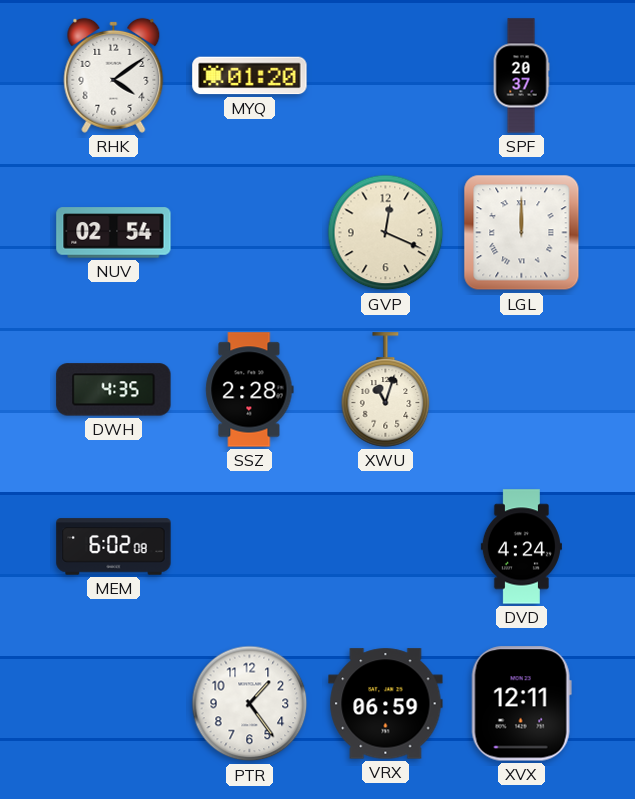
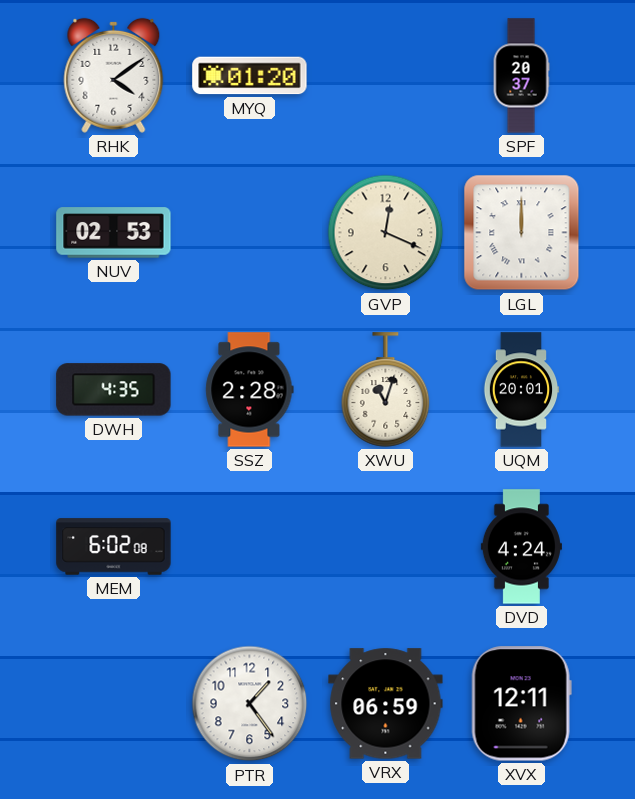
NUV: 02:54 -> 02:53 (114, 233)
UQM: none -> 20:01 (521, 390)
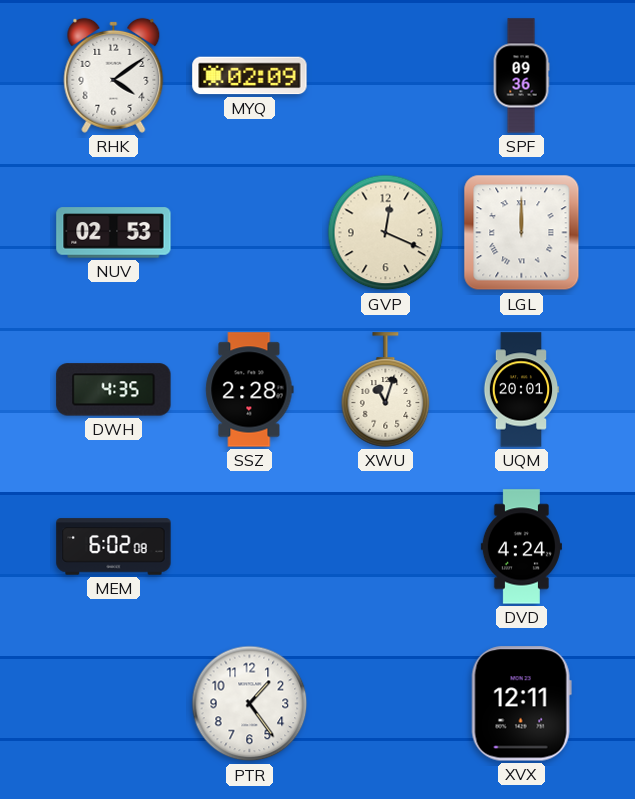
MYQ: 01:20 -> 02:09 (250, 76)
SPF: 20:37 -> 09:36 (521, 76)
VRX: 06:59 -> none (386, 704)
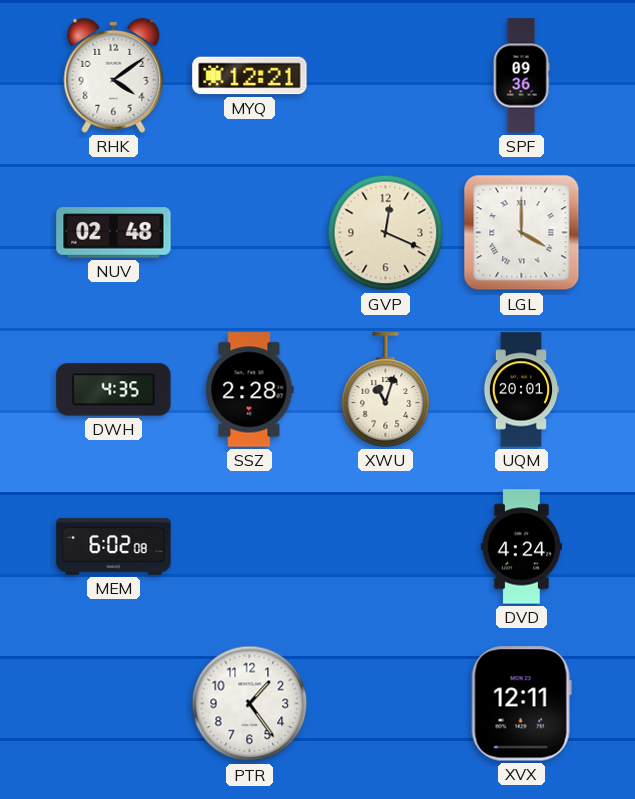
MYQ: 02:09 -> 12:21 (250, 76)
NUV: 02:53 -> 02:48 (114, 233)
LGL: 12:00 -> 4:00 (522, 233)
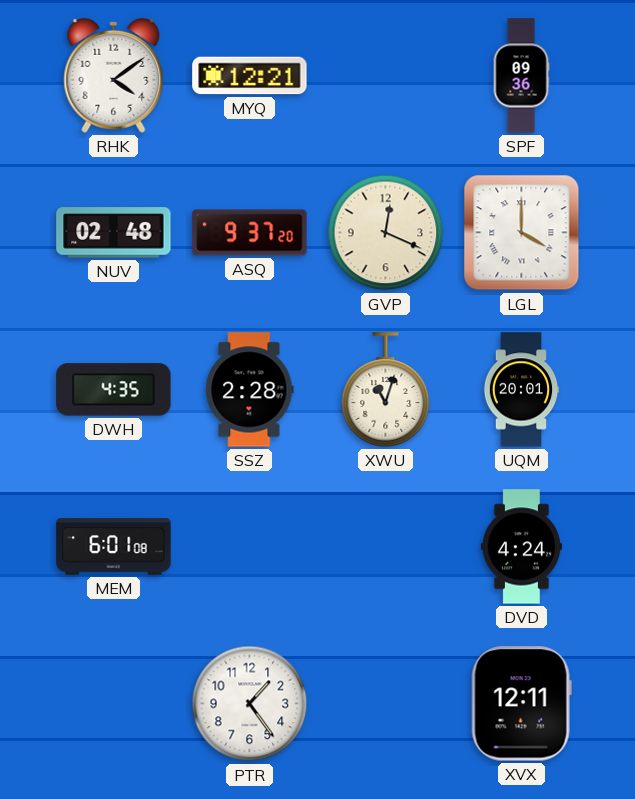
ASQ: none -> 9:37 (250, 233)
MEM: 6:02 -> 6:01 (114, 547)
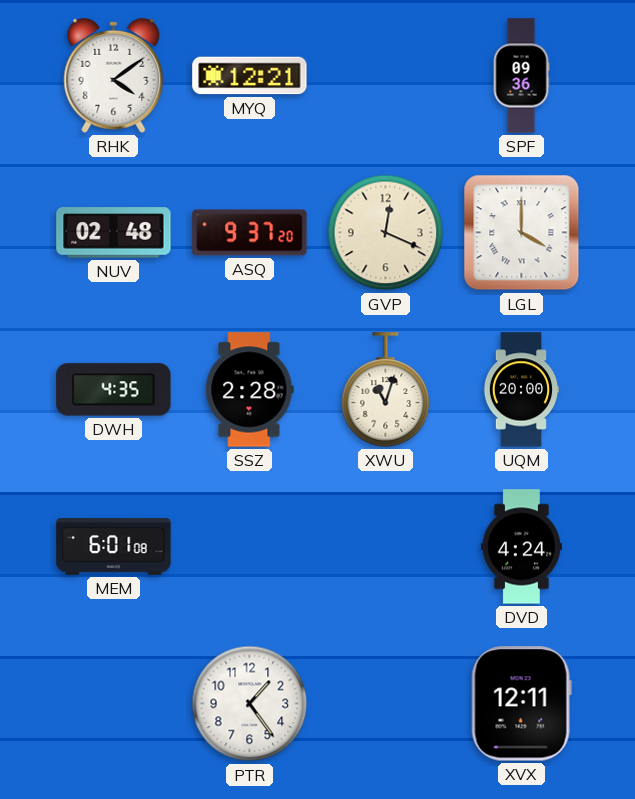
UQM: 20:01 -> 20:00 (521, 390)
